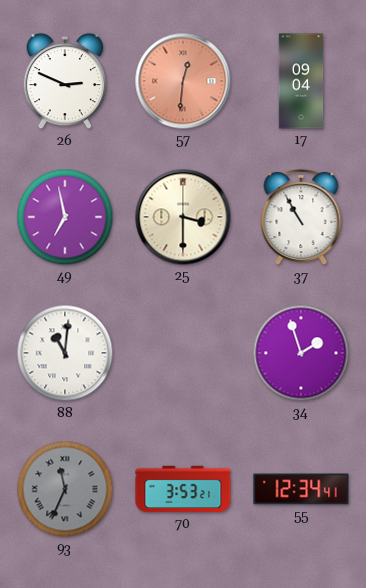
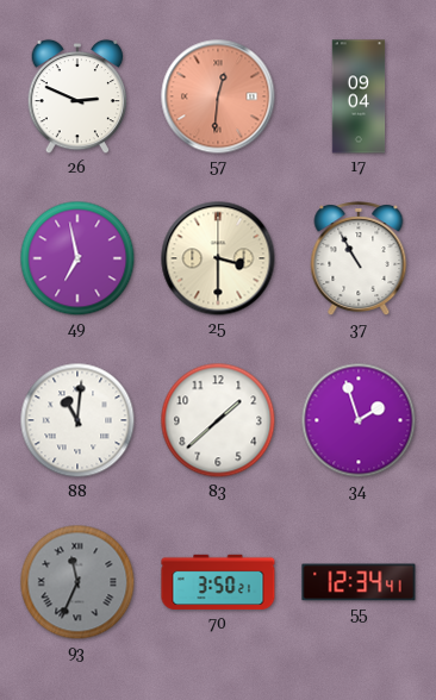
83: none -> 1:38 (218, 420)
70: 3:53 -> 3:50 (218, 582)
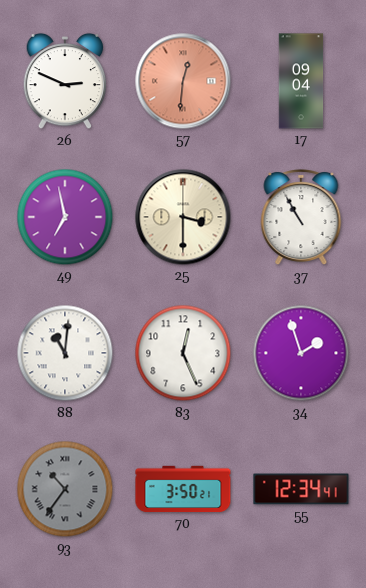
83: 1:38 -> 12:26 (183, 353)
93: 11:34 -> 10:36 (65, 489)
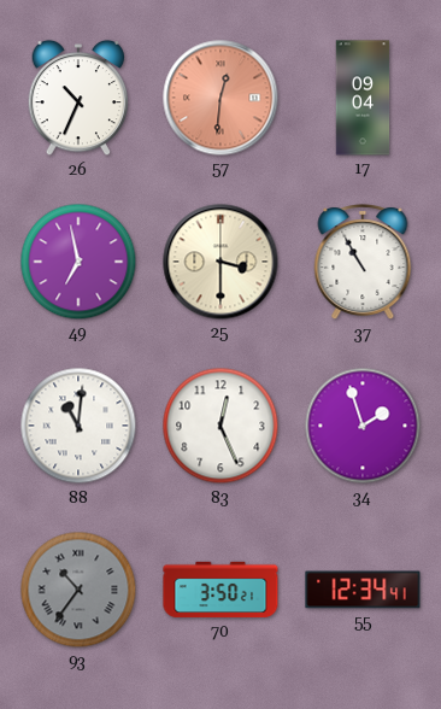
26: 2:49 -> 10:34 (78, 98)
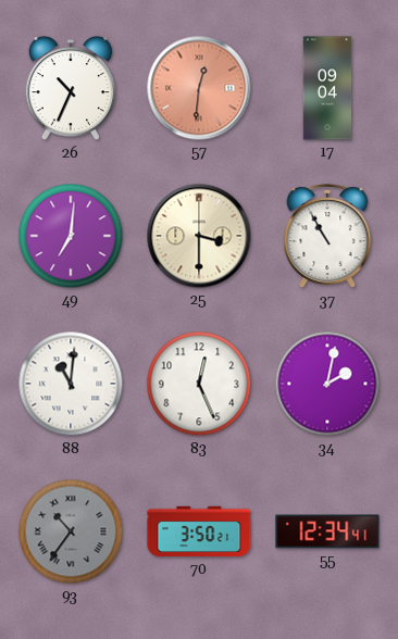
49: 6:58 -> 7:01 (71, 236)
34: 1:57 -> 2:02 (327, 384)
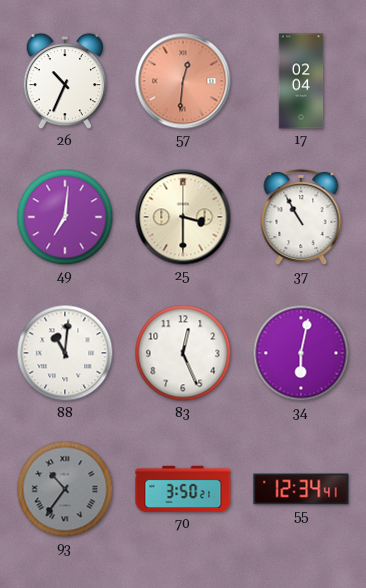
17: 09:04 -> 02:04 (301, 81)
34: 2:02 -> 6:02 (301, 353)
